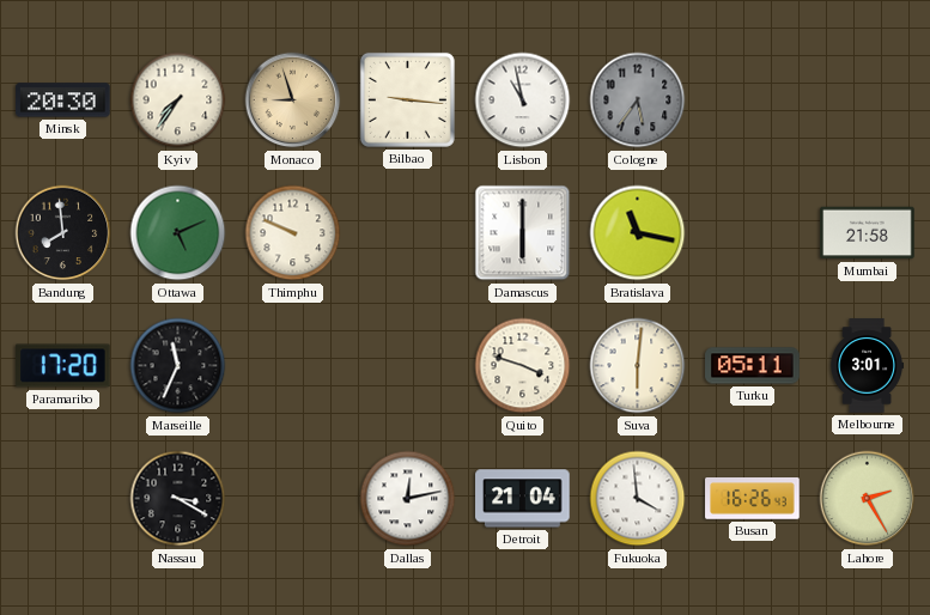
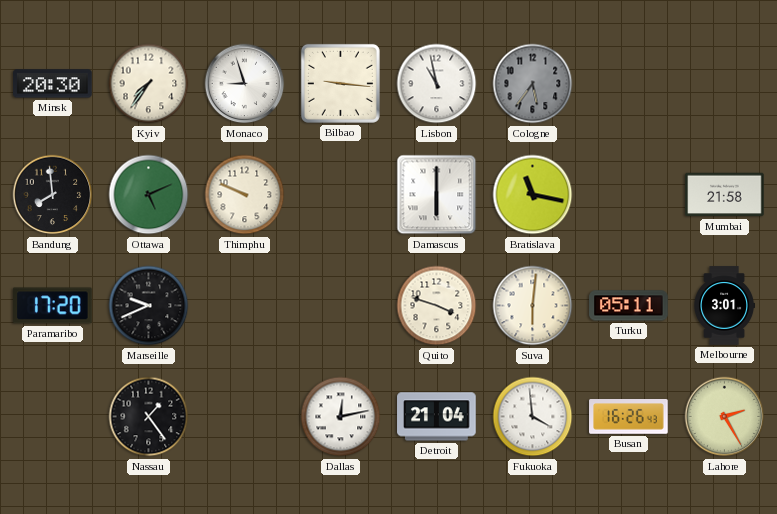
Monaco dial: champagne -> white (245, 84)
Marseille: 11:34 -> 9:41 (149, 306)
Nassau: 3:20 -> 1:24 (149, 417)
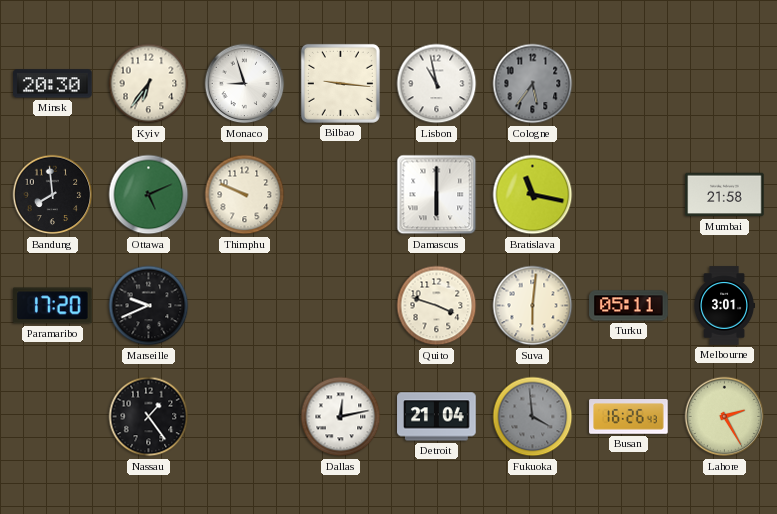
Kyiv: 7:36 -> 6:36 (149, 84)
Fukuoka dial: white -> grey (533, 417)
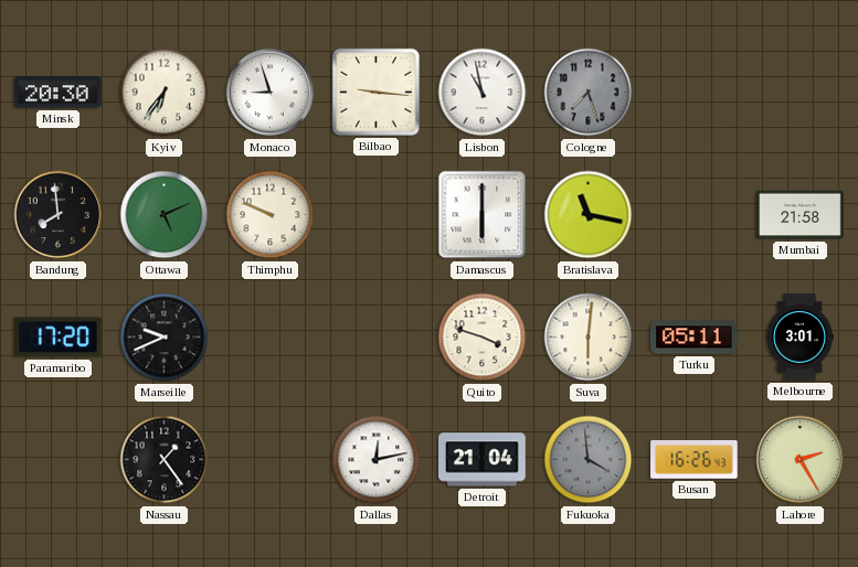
Cologne: 5:36 -> 7:27 (589, 93)
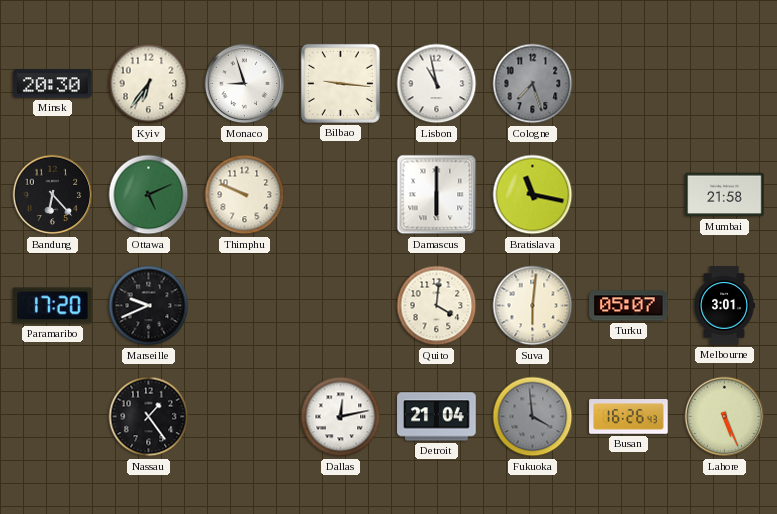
Bandung: 7:59 -> 6:23 (53, 195)
Quito: 3:48 -> 4:01 (437, 306)
Turku: 05:11 -> 05:07 (629, 306)
Lahore: 2:25 -> 5:26 (725, 417)
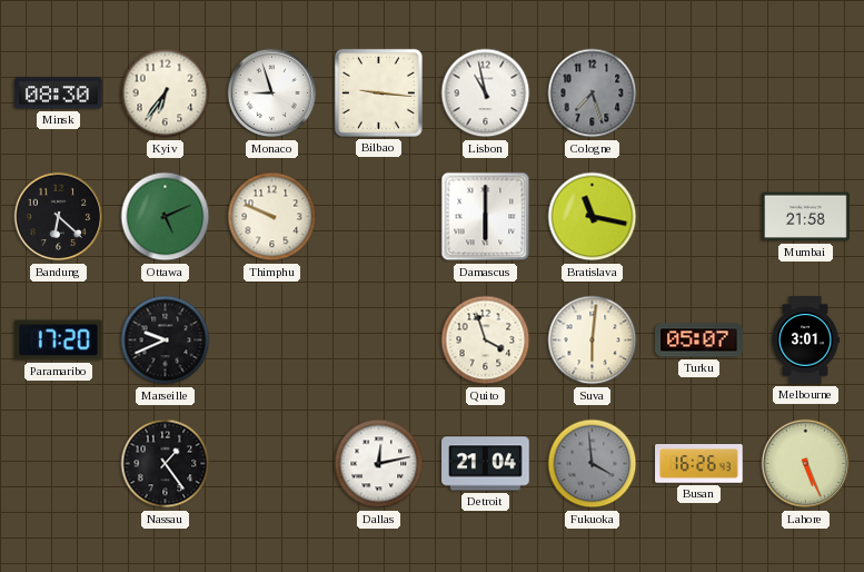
Minsk: 20:30 -> 08:30 (59, 93)
Bandung: 6:23 -> 6:22 (59, 217)
Quito: 4:01 -> 3:57 (486, 341)
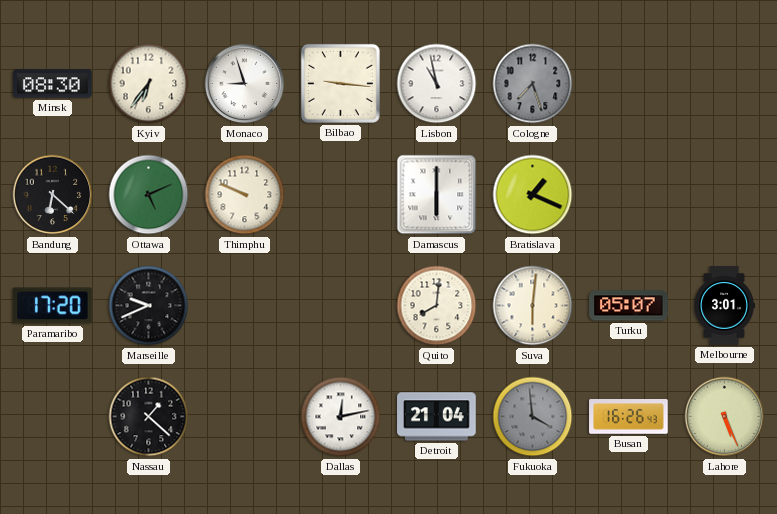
Bratislava: 11:17 -> 1:19 (533, 195)
Mumbai: 21:58 -> none (806, 217)
Quito: 3:57 -> 8:01 (437, 306)
Nassau: 1:24 -> 1:22 (149, 417)
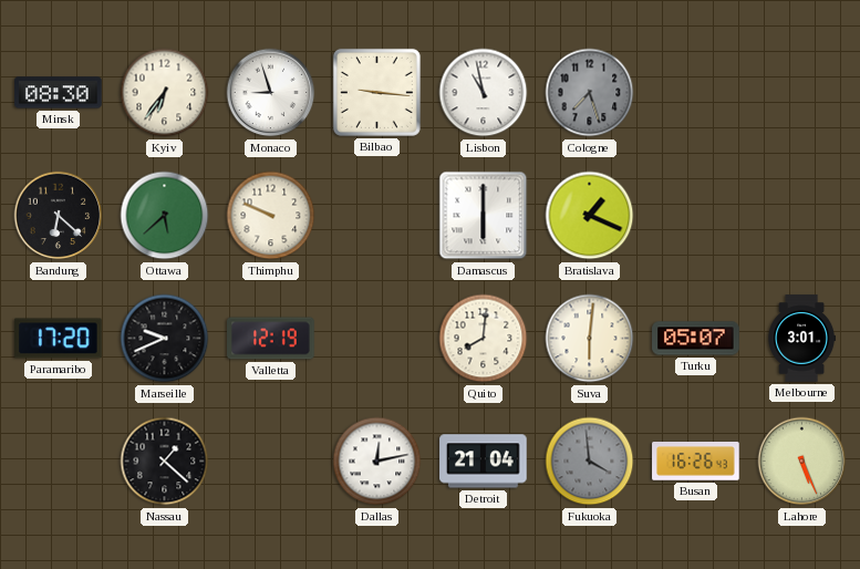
Ottawa: 5:11 -> 5:38 (165, 216)
Valletta: none -> 12:19 (271, 339)
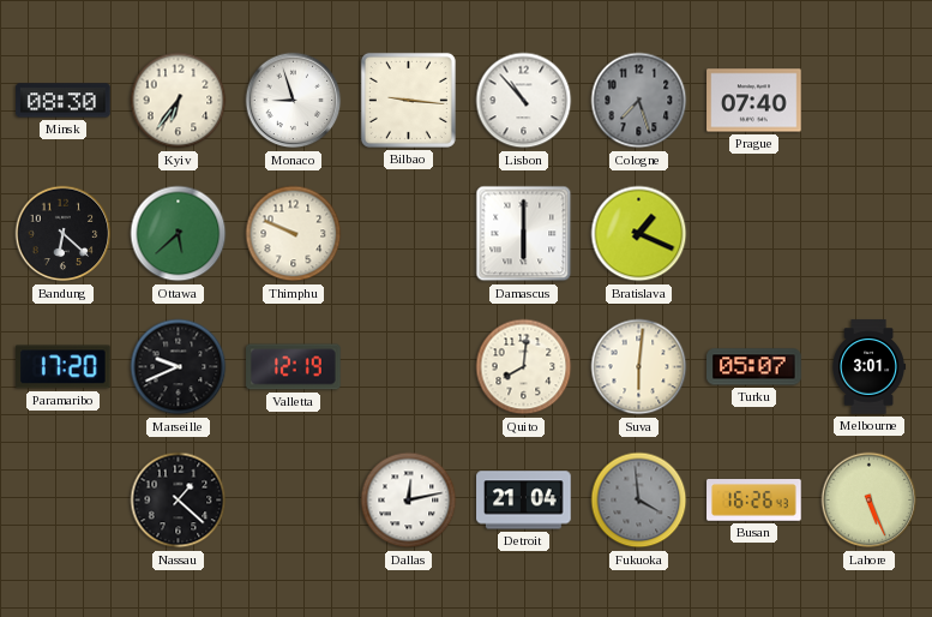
Lisbon: 10:58 -> 10:53 (524, 101)
Prague: none -> 07:40 (754, 101)
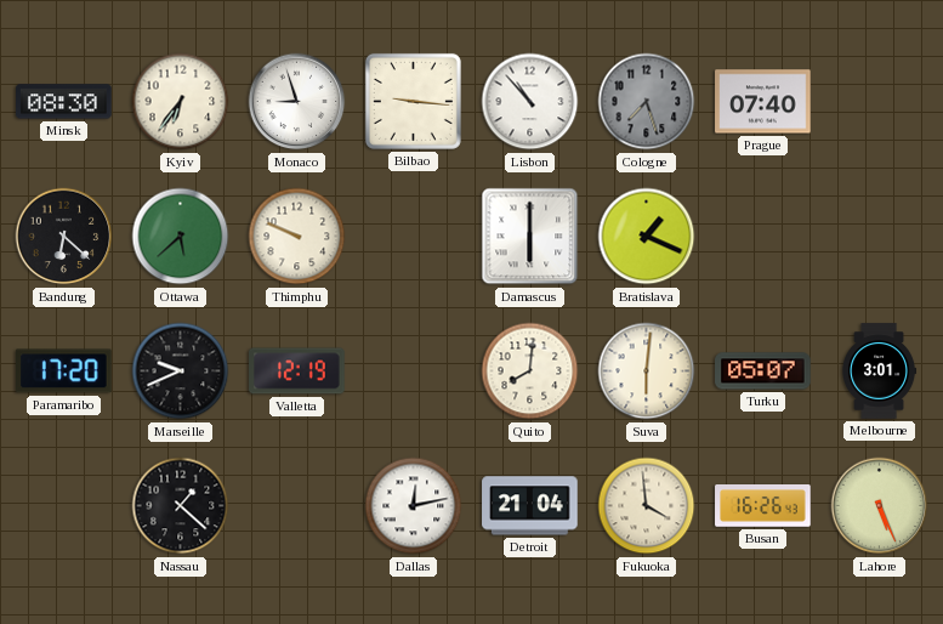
Fukuoka dial: grey -> cream (647, 506)
